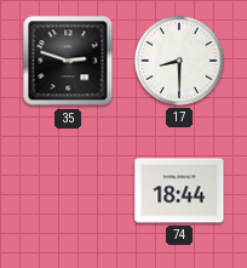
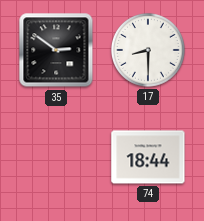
35: 2:48 -> 2:51 (56, 50)
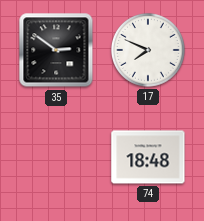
17: 8:30 -> 7:49 (149, 50)
74: 18:44 -> 18:48 (148, 157)
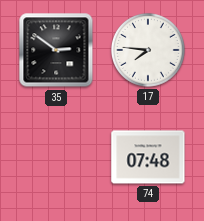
17: 7:49 -> 7:46 (149, 50)
74: 18:48 -> 07:48 (148, 157)
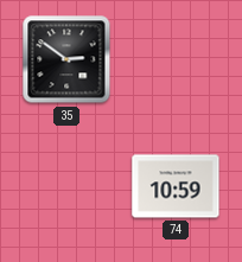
17: 7:46 -> none (149, 50)
74: 07:48 -> 10:59 (176, 186)
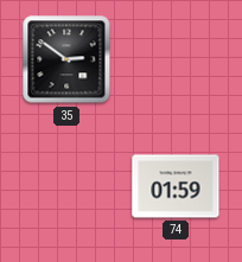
74: 10:59 -> 01:59 (176, 186)
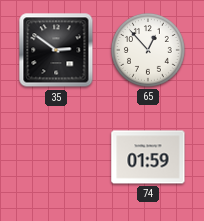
65: none -> 12:53 (149, 50)
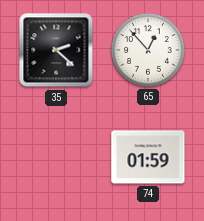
35: 2:51 -> 2:22 (56, 50)
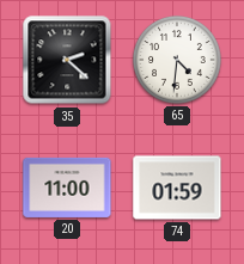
65: 12:53 -> 4:31 (178, 60)
20: none -> 11:00 (67, 188)
